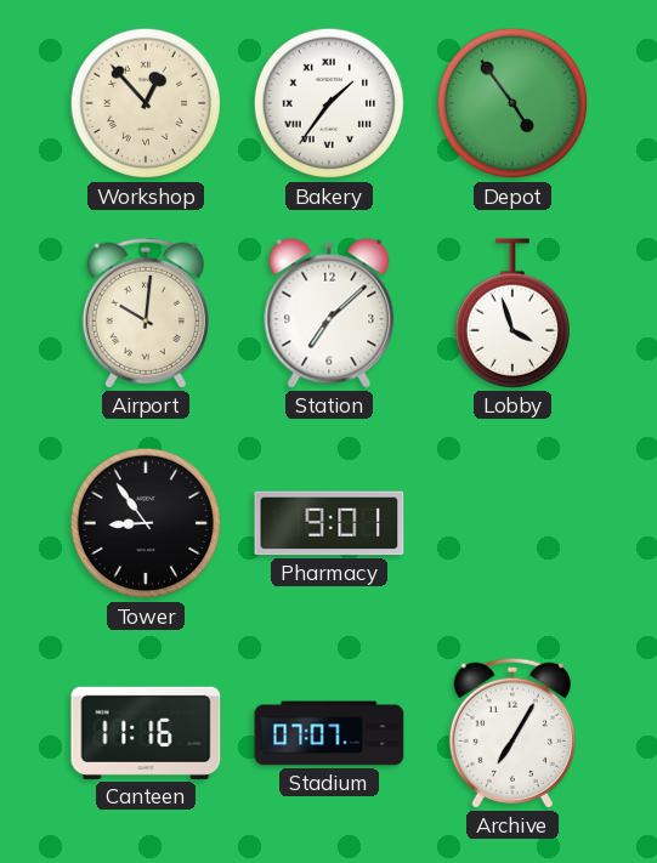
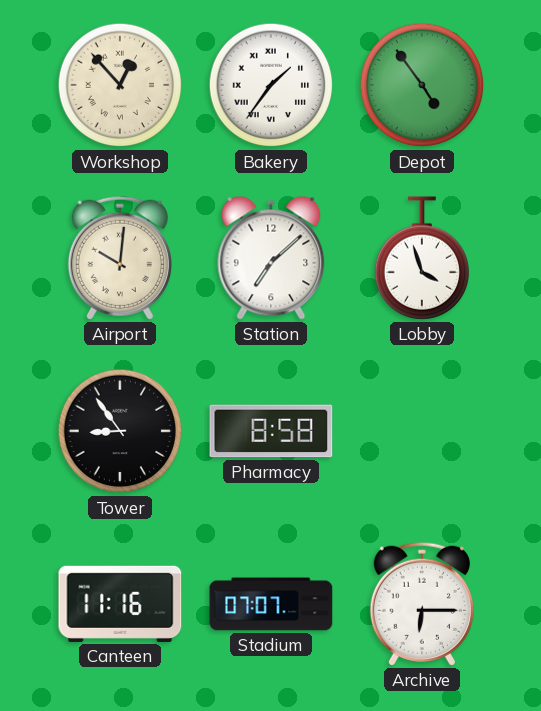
Pharmacy: 9:01 -> 8:58 (271, 431)
Archive: 7:05 -> 6:15 (422, 604)
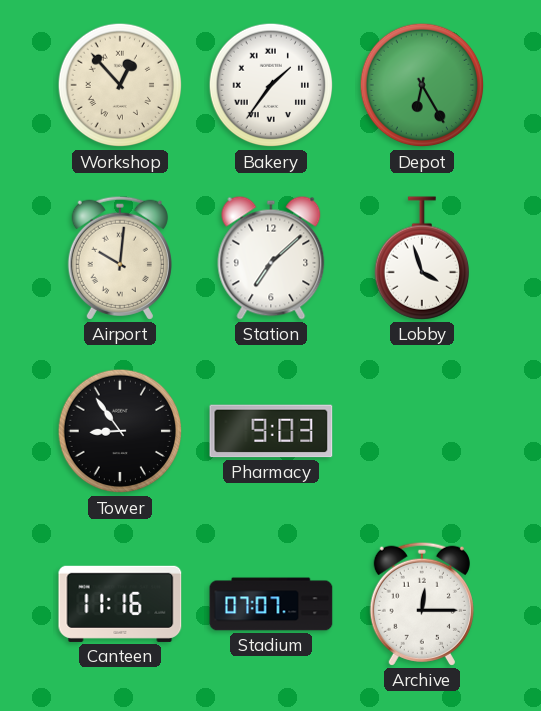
Depot: 4:54 -> 6:25 (422, 85)
Pharmacy: 8:58 -> 9:03 (271, 431)
Archive: 6:15 -> 12:15 (422, 604)
